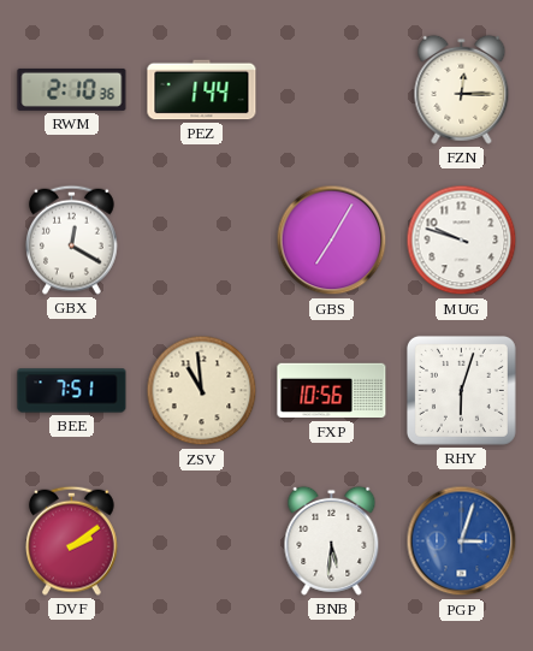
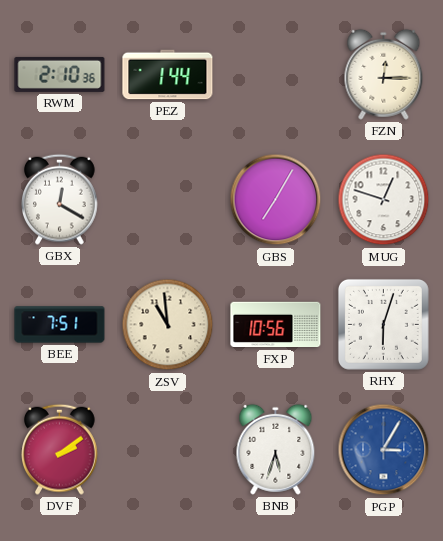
MUG: 9:48 -> 12:48 (384, 200)
BNB: 5:31 -> 5:33 (276, 449)
PGP: 3:03 -> 3:05 (384, 450)
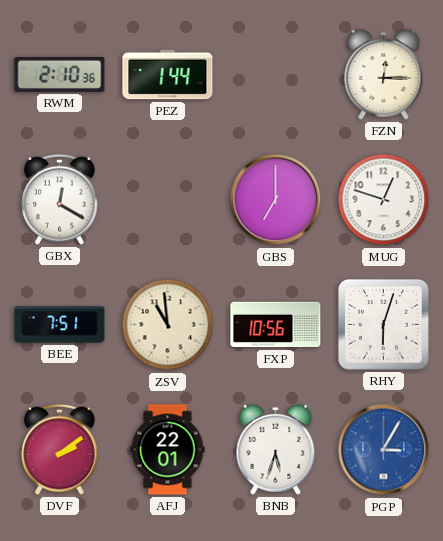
GBS: 7:05 -> 7:00 (276, 200)
AFJ: none -> 22:01 (168, 450)
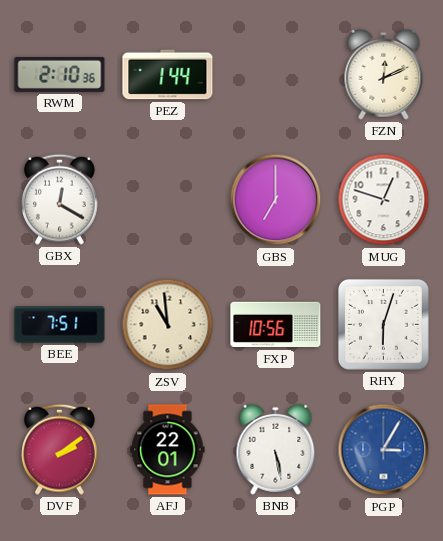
FZN: 12:15 -> 12:11 (384, 74)
BNB: 5:33 -> 5:28 (276, 449)
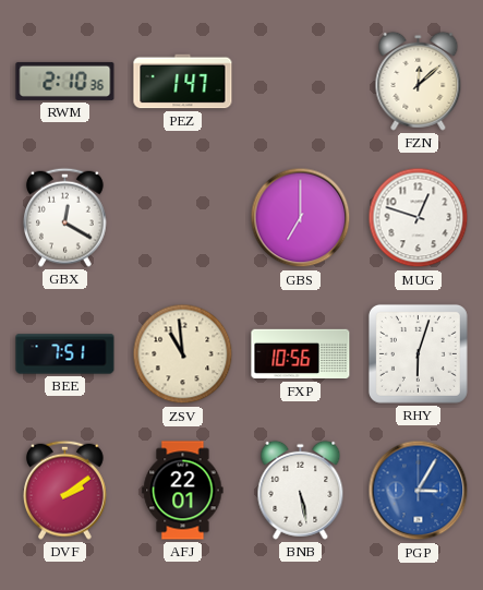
PEZ: 1:44 -> 1:47 (183, 82)
FZN: 12:11 -> 12:08 (419, 81)
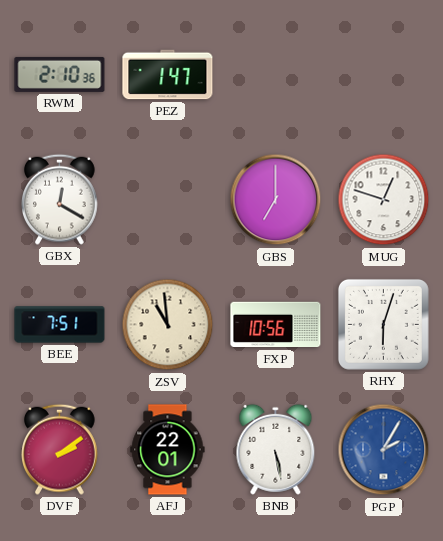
FZN: 12:08 -> none (419, 81)
PGP: 3:05 -> 2:05 (384, 450)
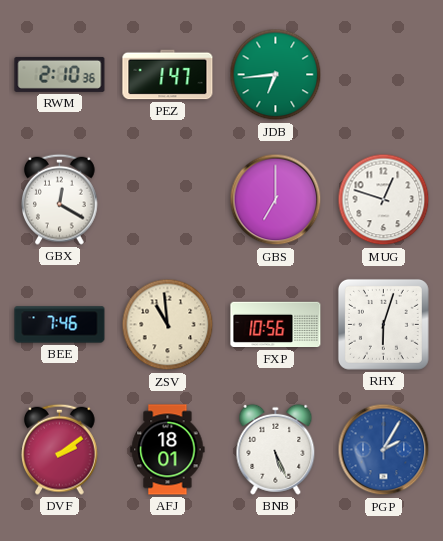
JDB: none -> 6:44 (276, 75)
BEE: 7:51 -> 7:46 (60, 325)
AFJ: 22:01 -> 18:01 (168, 450)
BNB: 5:28 -> 5:26 (276, 449)
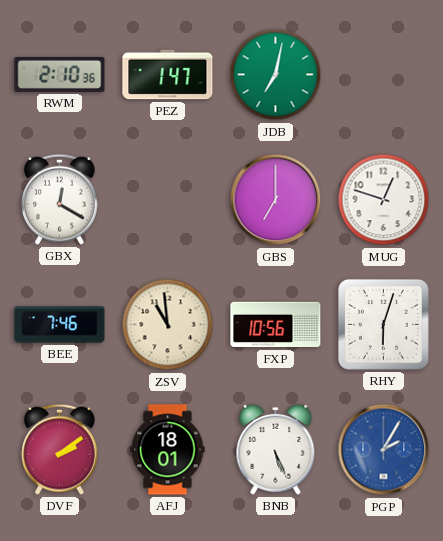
JDB: 6:44 -> 7:02 (276, 75)
